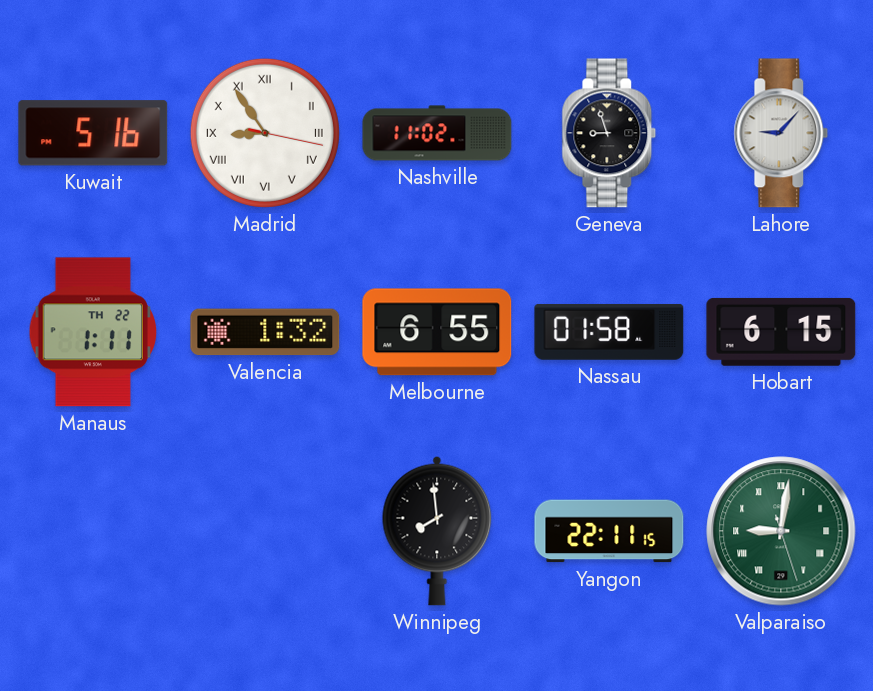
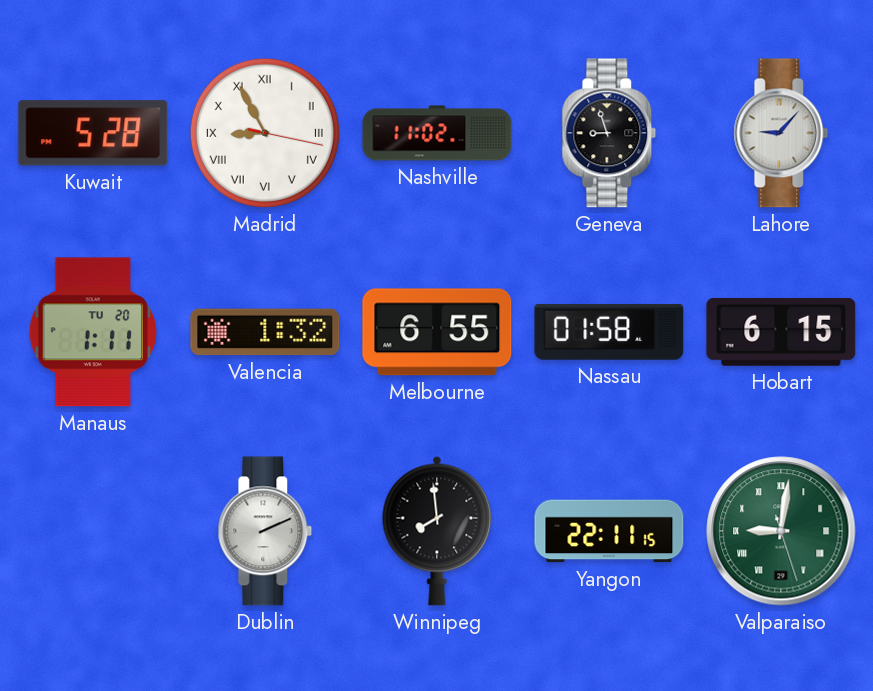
Kuwait: 5:16 -> 5:28 (93, 133)
Madrid: 8:54 -> 8:55 (265, 133)
Manaus date: TH 22 -> TU 20 (92, 332)
Dublin: none -> 2:11 (265, 531)
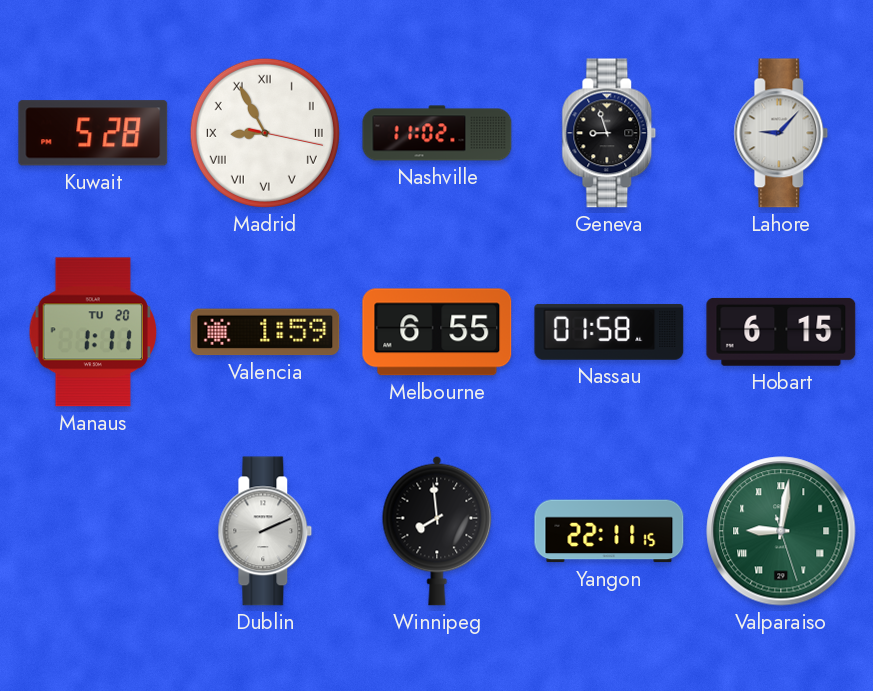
Valencia: 1:32 -> 1:59 (265, 332)
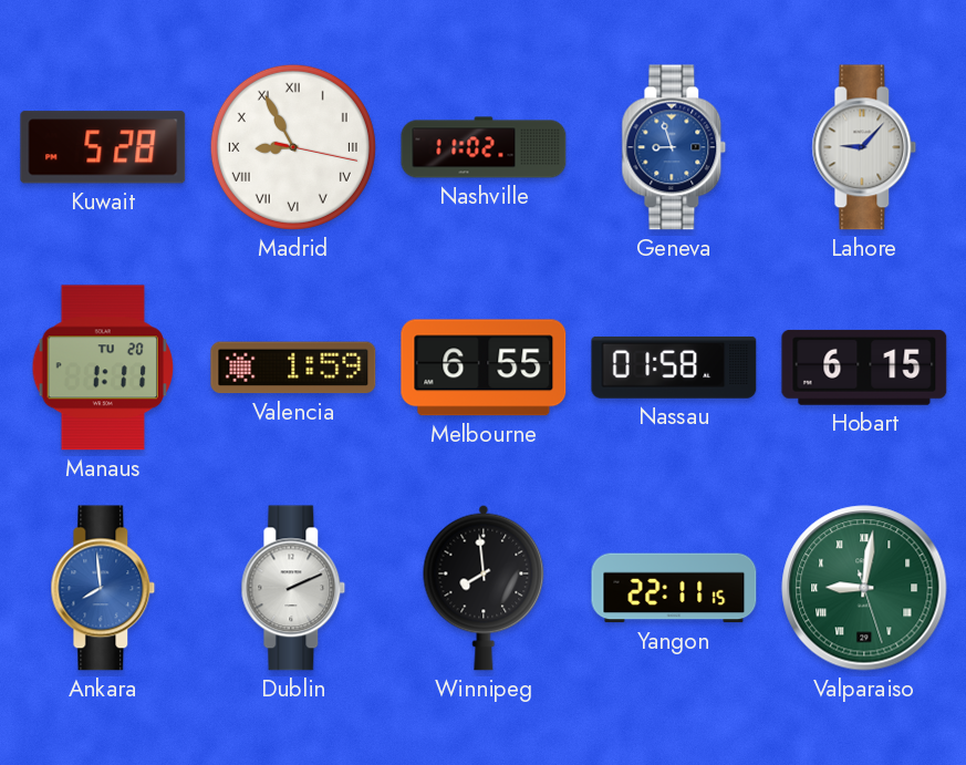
Geneva dial: black -> blue (674, 147)
Ankara: none -> 7:59 (103, 588)
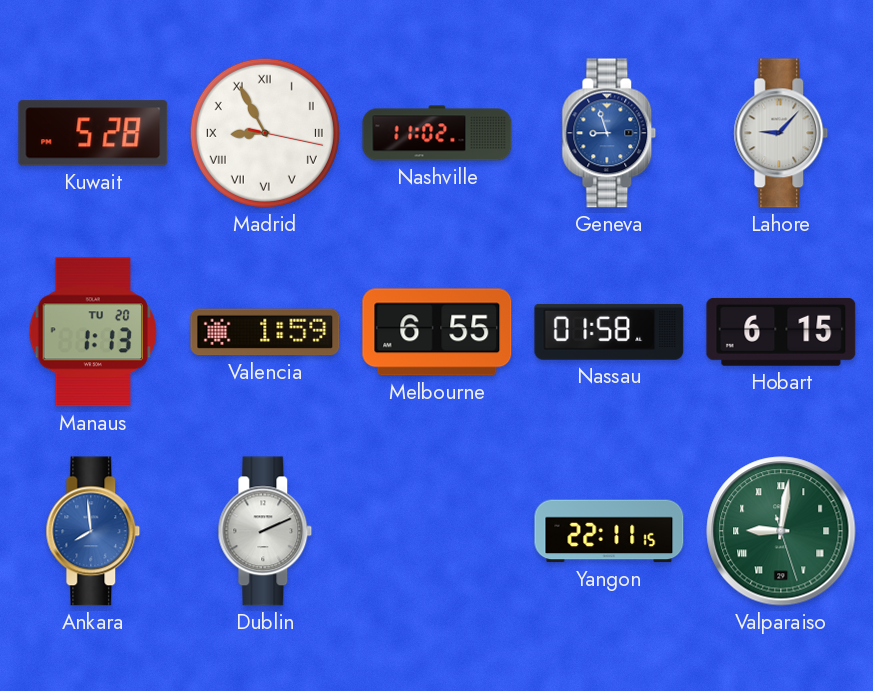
Manaus: 1:11 -> 1:13 (92, 332)
Winnipeg: 7:59 -> none (484, 588)
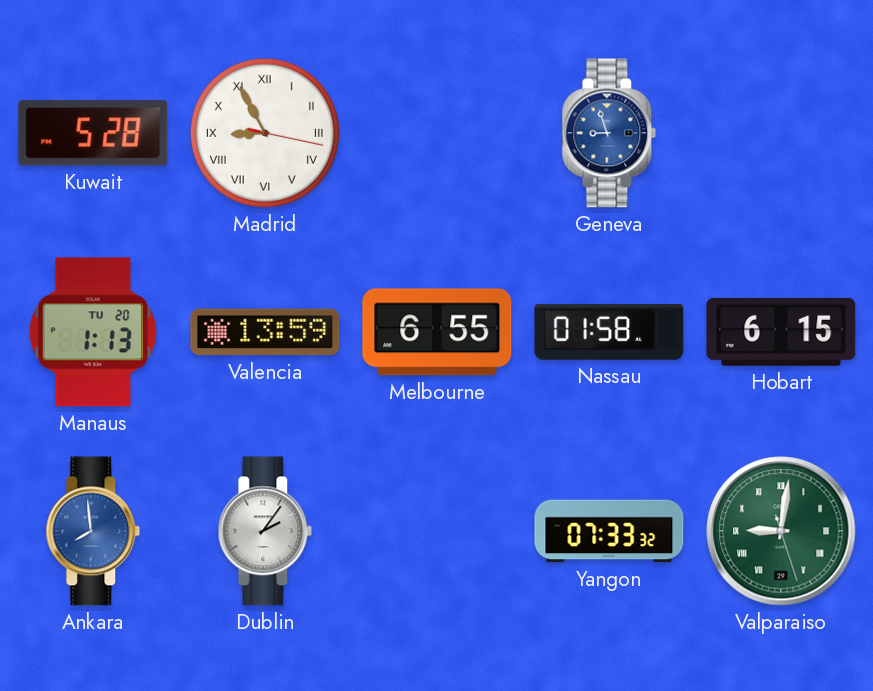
Nashville: 11:02 -> none (437, 133)
Lahore: 9:07 -> none (781, 133)
Valencia: 1:59 -> 13:59 (265, 332)
Dublin: 2:11 -> 2:06 (265, 531)
Yangon: 22:11 -> 07:33 (609, 531)
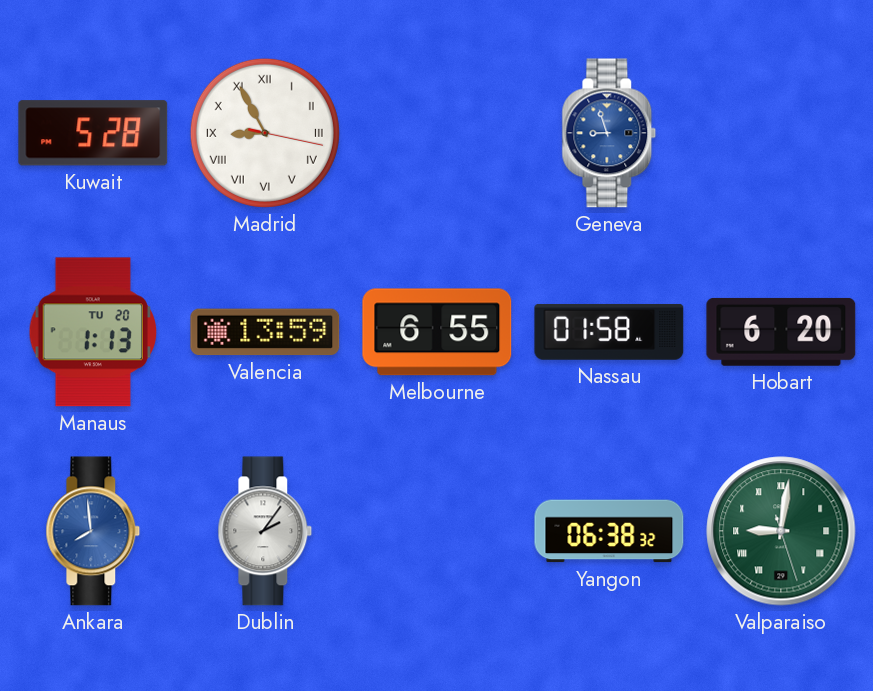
Hobart: 6:15 -> 6:20 (781, 332)
Yangon: 07:33 -> 06:38 (609, 531)
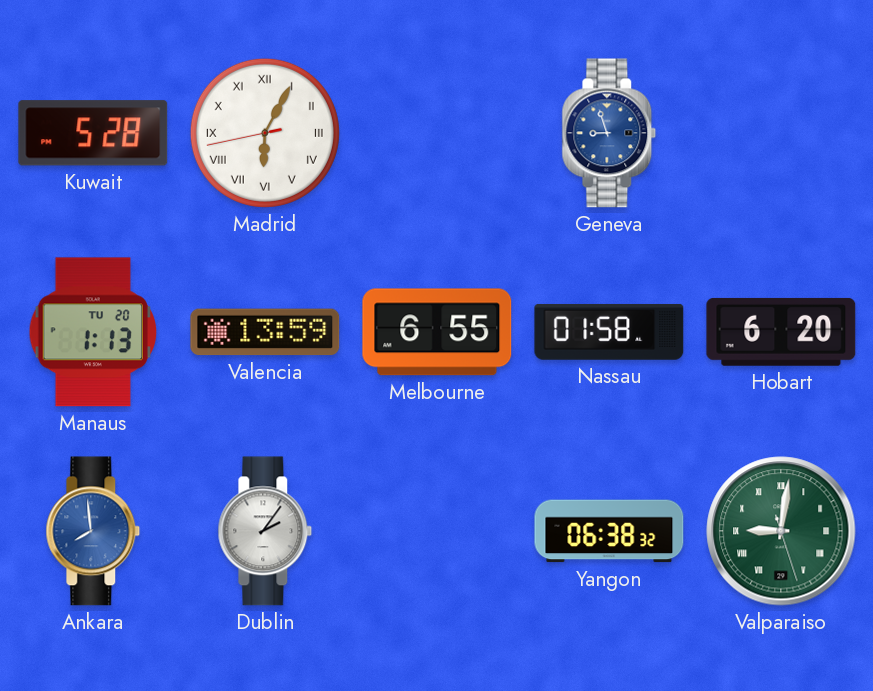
Madrid: 8:55 -> 6:04 (265, 133)
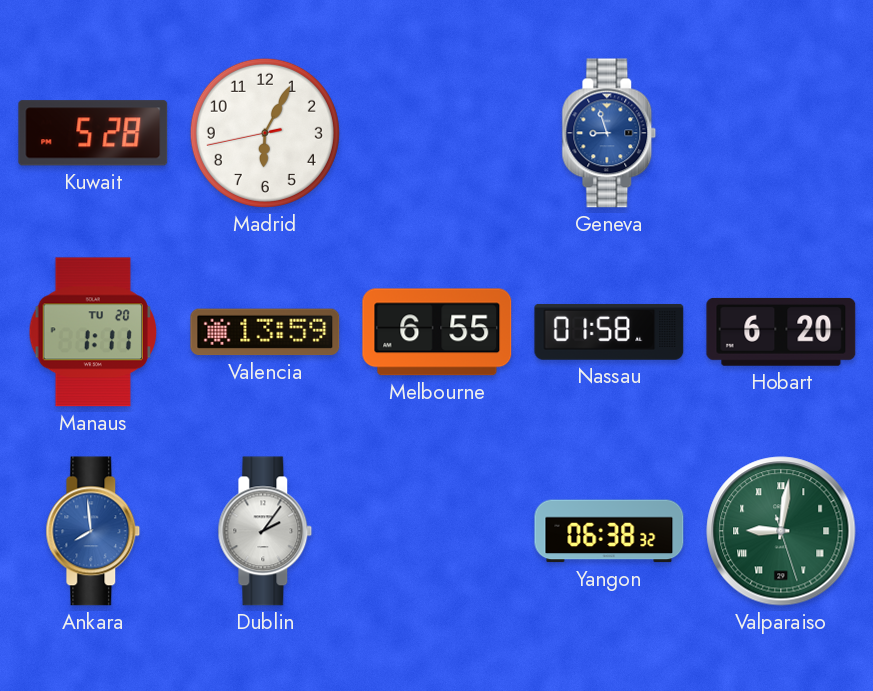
Madrid numerals: Roman -> Arabic (265, 133)
Manaus: 1:13 -> 1:11 (92, 332)
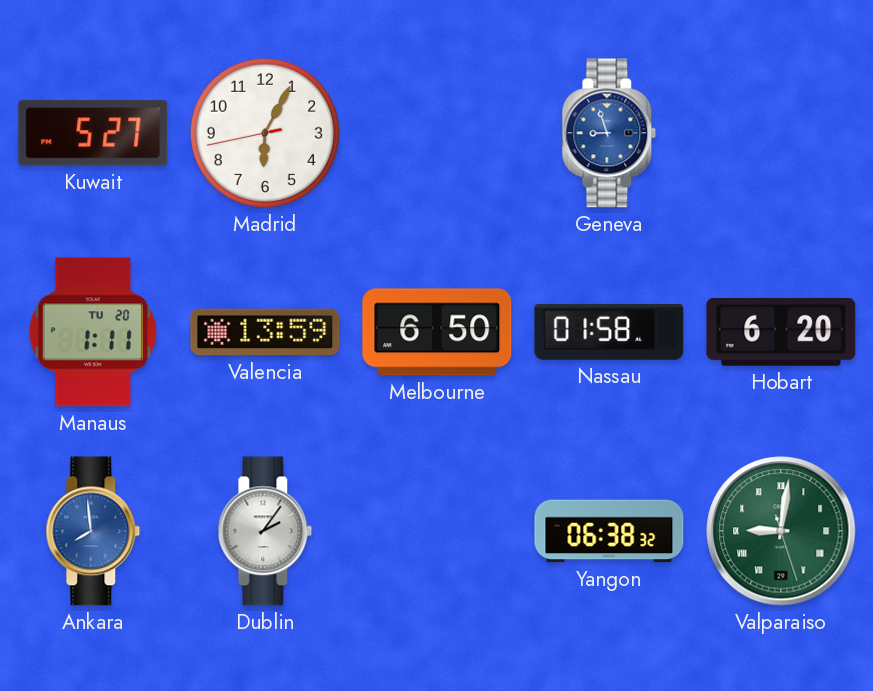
Kuwait: 5:28 -> 5:27 (93, 133)
Melbourne: 6:55 -> 6:50 (437, 332)
